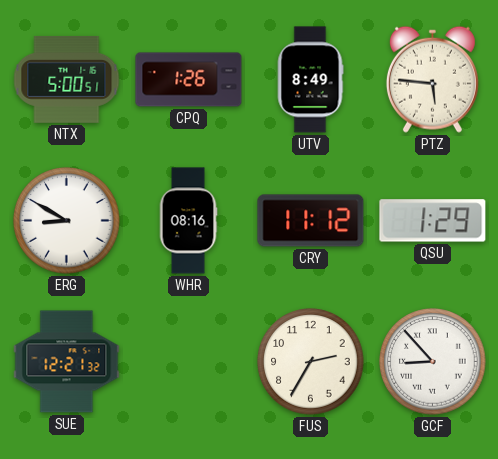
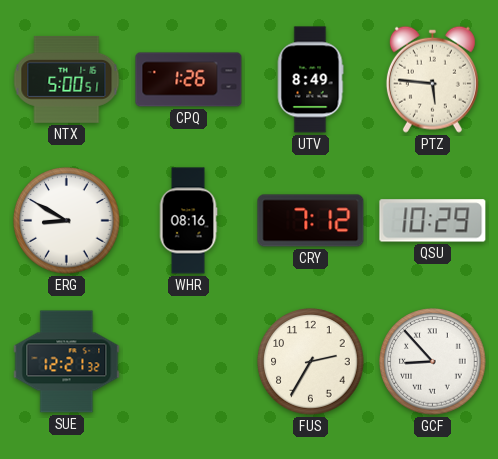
CRY: 11:12 -> 7:12 (311, 221)
QSU: 1:29 -> 10:29 (433, 221)
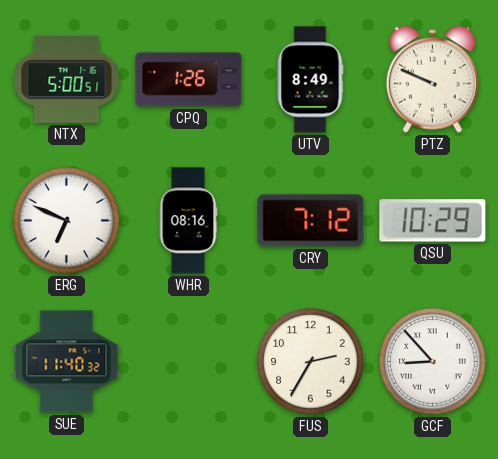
PTZ: 5:46 -> 9:49 (432, 79)
ERG: 8:50 -> 6:49 (67, 221)
SUE: 12:21 -> 11:40 (67, 362)
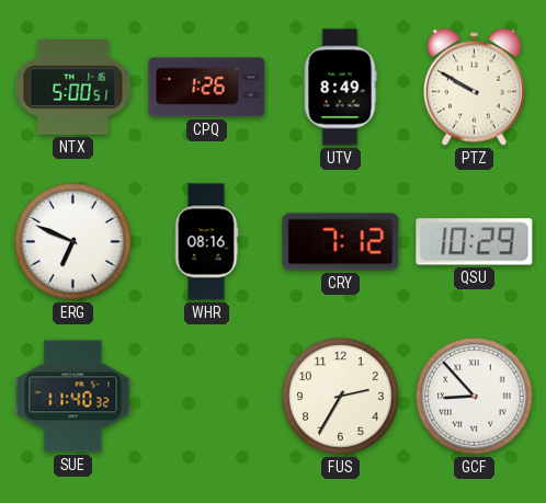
PTZ: 9:49 -> 9:50 (474, 87)
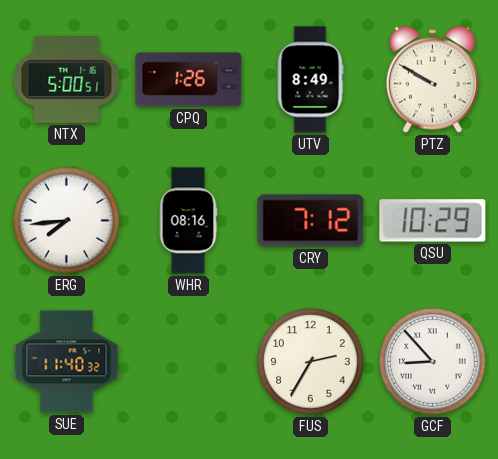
ERG: 6:49 -> 7:44 (67, 221)
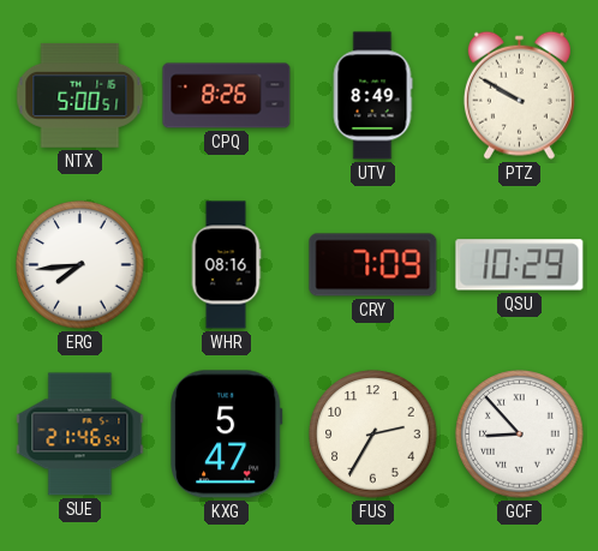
CPQ: 1:26 -> 8:26 (227, 96)
CRY: 7:12 -> 7:09 (373, 265)
SUE: 11:40 -> 21:46 (80, 435)
KXG: none -> 5:47 (227, 435)
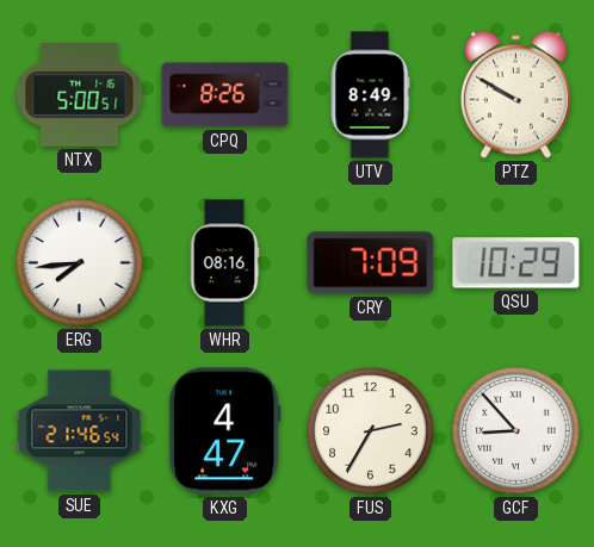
KXG: 5:47 -> 4:47 (225, 431)
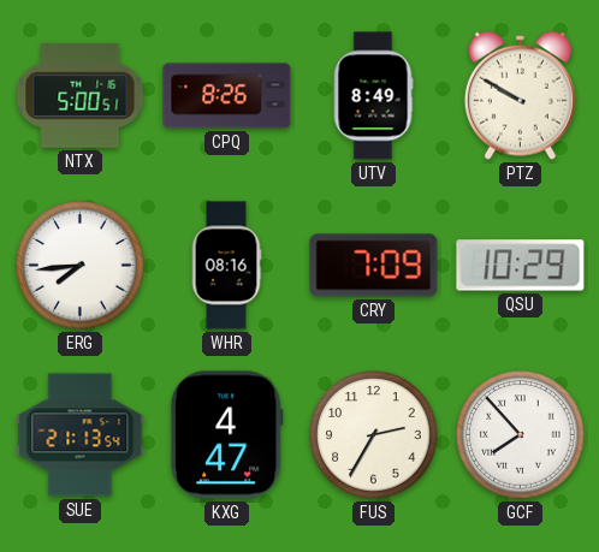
SUE: 21:46 -> 21:13 (81, 435)
GCF: 8:53 -> 7:53 (521, 435)
